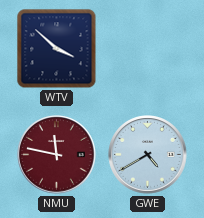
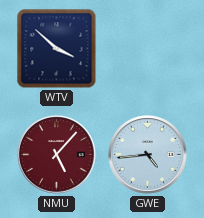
NMU: 11:47 -> 5:07 (57, 155)
GWE: 4:40 -> 4:44 (148, 155)
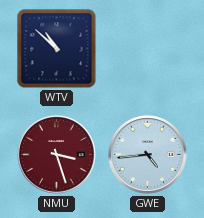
WTV: 3:52 -> 10:52 (57, 49)
NMU: 5:07 -> 3:27 (57, 155)
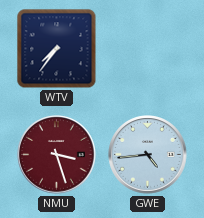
WTV: 10:52 -> 7:36 (57, 49)
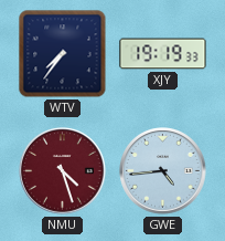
XJY: none -> 19:19 (163, 54)
NMU: 3:27 -> 4:27 (63, 171)
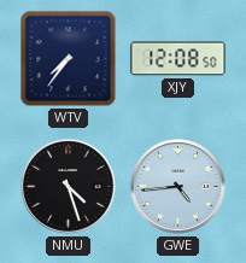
XJY: 19:19 -> 12:08 (178, 59)
NMU dial: burgundy -> black (69, 187)
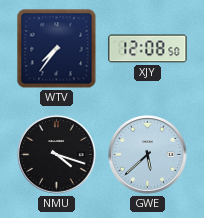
NMU: 4:27 -> 4:18 (57, 155)
GWE: 4:44 -> 5:38 (148, 155)
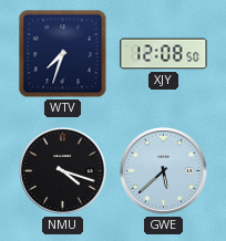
WTV: 7:36 -> 7:33 (63, 54)
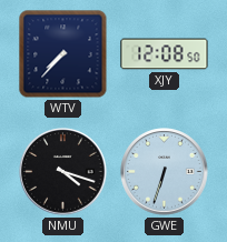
WTV: 7:33 -> 7:37 (63, 54)
GWE: 5:38 -> 6:33 (165, 172)
